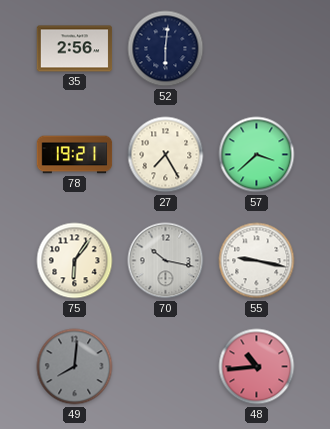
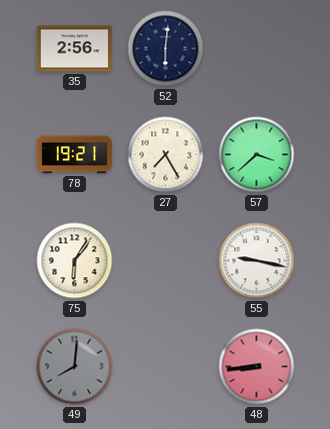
70: 10:17 -> none (166, 261)
48: 10:44 -> 8:44 (257, 367)
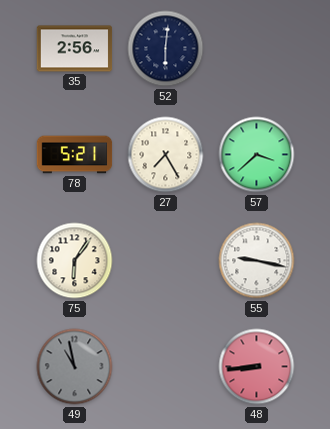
78: 19:21 -> 5:21 (75, 155)
49: 8:01 -> 10:58 (75, 367)
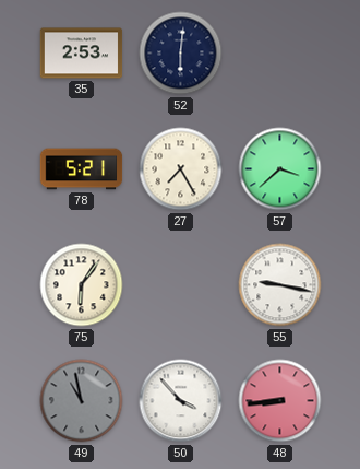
35: 2:56 -> 2:53 (82, 54)
50: none -> 3:53 (181, 401)
